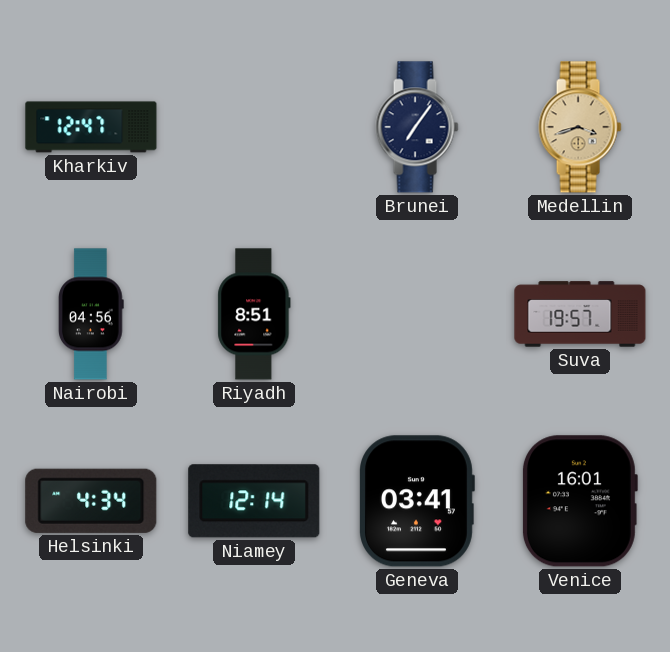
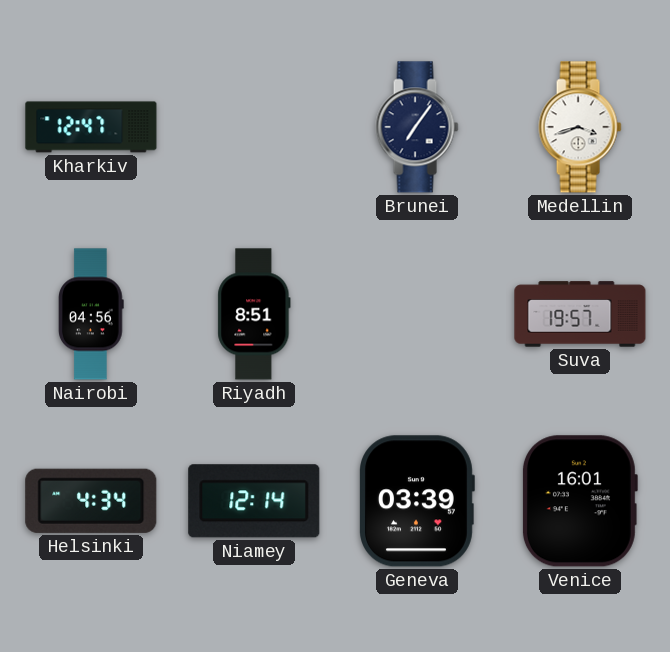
Medellin dial: champagne -> white (580, 127)
Geneva: 03:41 -> 03:39 (417, 501)
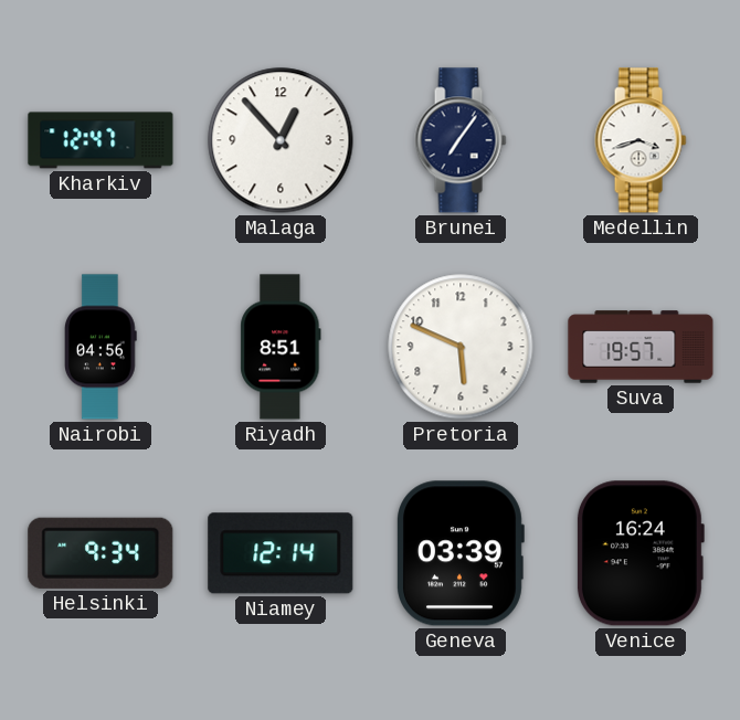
Malaga: none -> 12:53 (281, 140)
Pretoria: none -> 5:49 (461, 347)
Helsinki: 4:34 -> 9:34 (101, 553)
Venice: 16:01 -> 16:24 (639, 553)
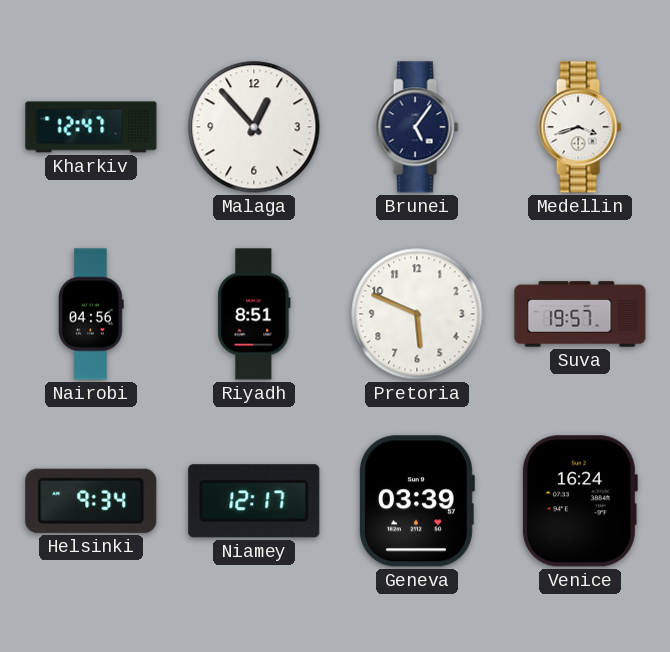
Brunei: 7:06 -> 5:06 (417, 127)
Niamey: 12:14 -> 12:17 (254, 501)
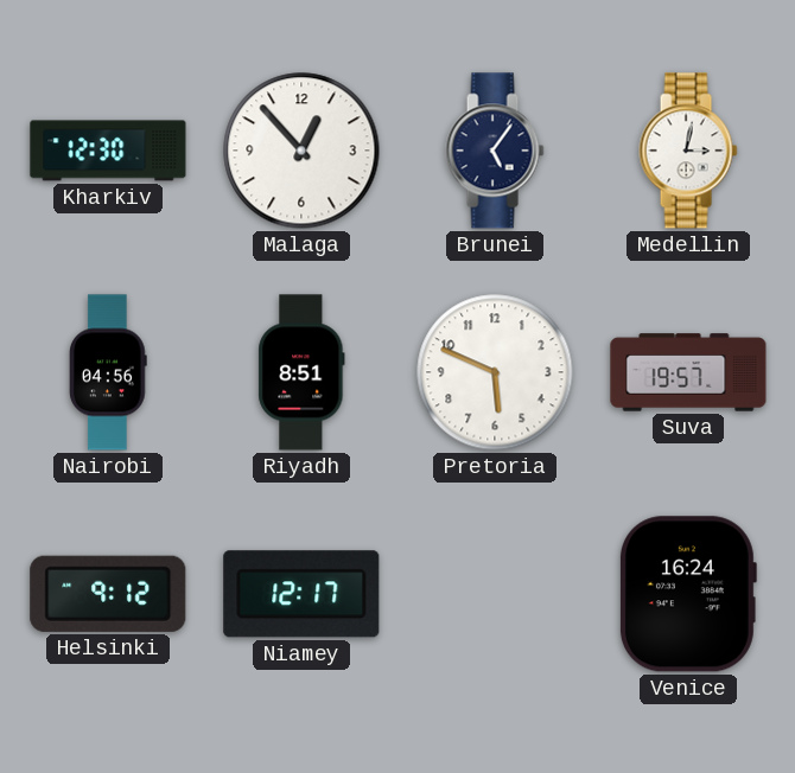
Kharkiv: 12:47 -> 12:30 (108, 151)
Medellin: 3:42 -> 3:02 (688, 151)
Helsinki: 9:34 -> 9:12 (108, 594)
Geneva: 03:39 -> none (417, 501)
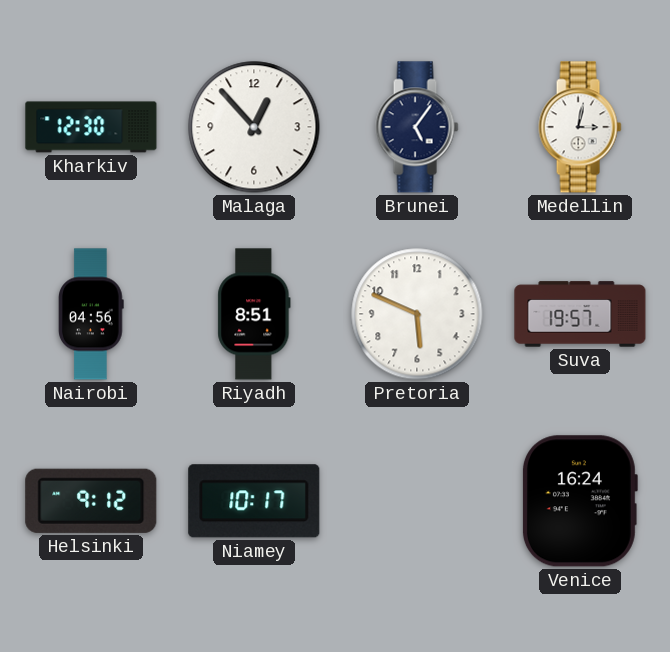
Niamey: 12:17 -> 10:17 (254, 501)
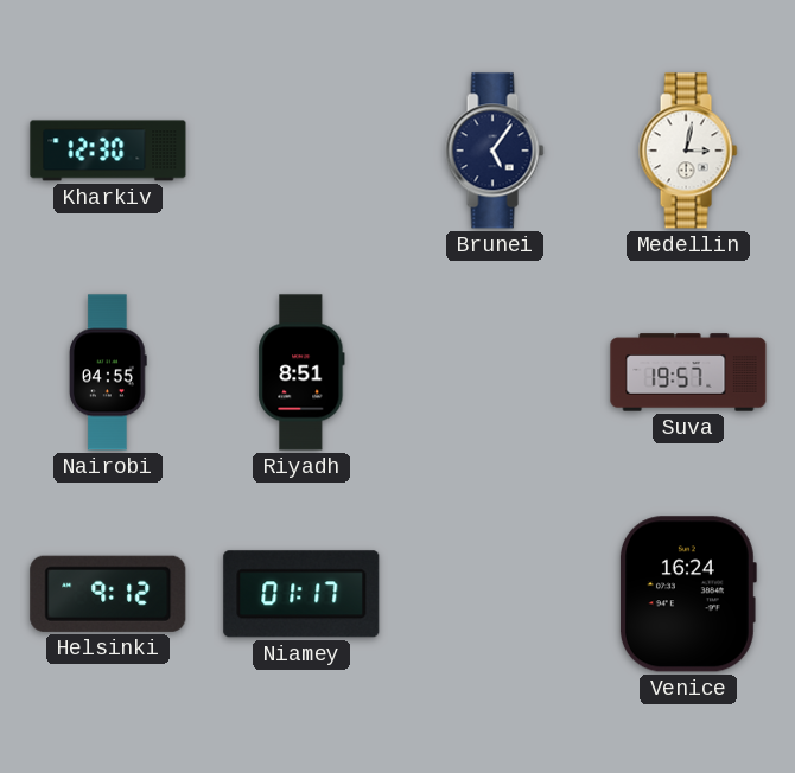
Malaga: 12:53 -> none (254, 127)
Nairobi: 04:56 -> 04:55 (109, 372)
Pretoria: 5:49 -> none (417, 314)
Niamey: 10:17 -> 01:17 (301, 594)
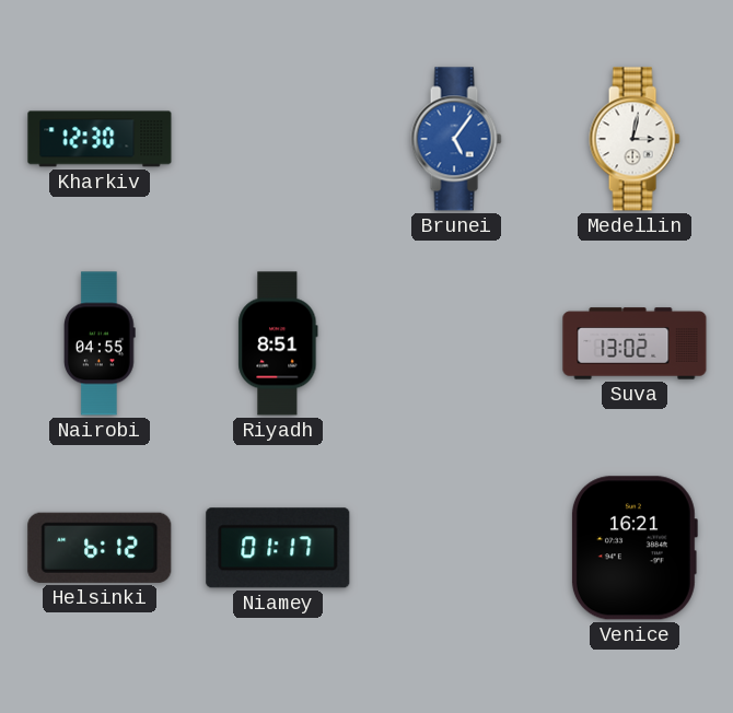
Brunei dial: navy -> blue (456, 139)
Suva: 19:57 -> 13:02 (635, 343)
Helsinki: 9:12 -> 6:12 (100, 548)
Venice: 16:24 -> 16:21 (633, 548)
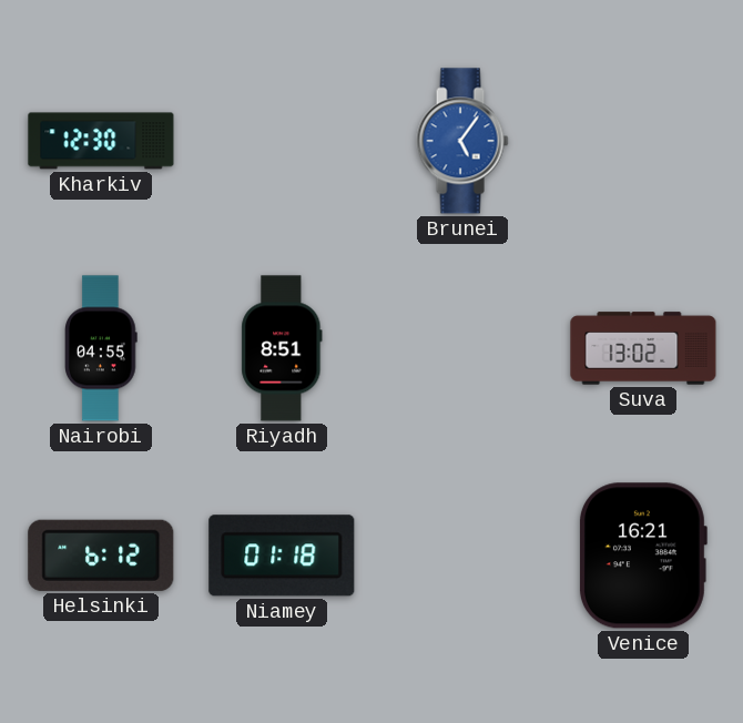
Medellin: 3:02 -> none (635, 139)
Niamey: 01:17 -> 01:18 (282, 556)
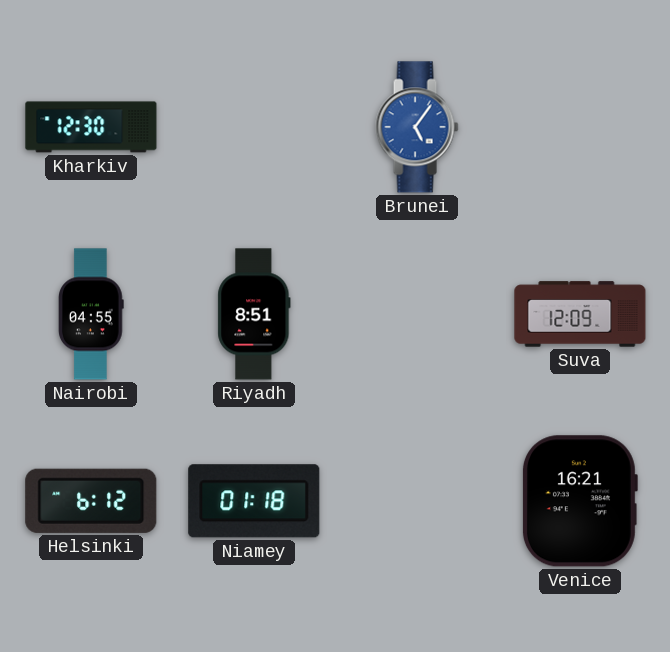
Suva: 13:02 -> 12:09 (580, 314)
